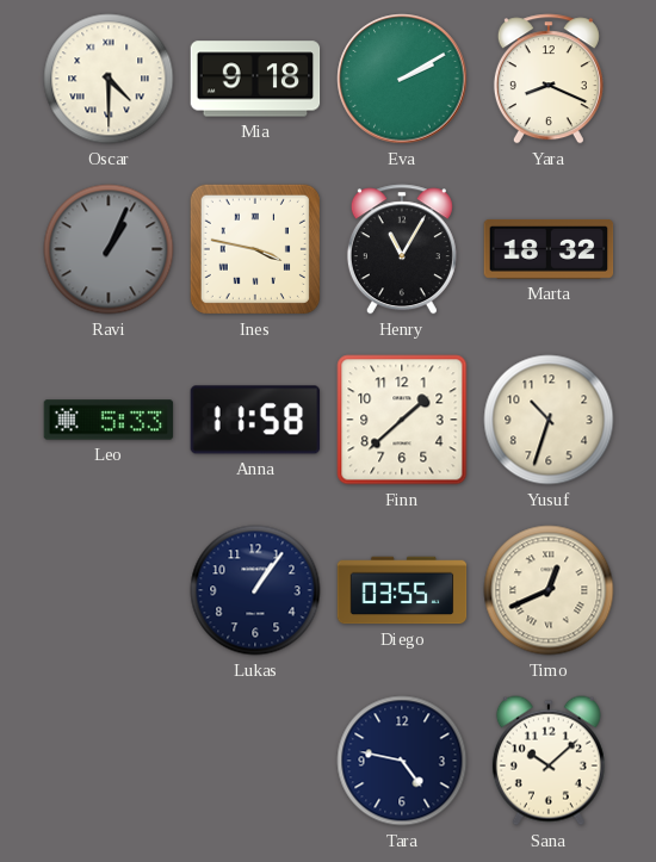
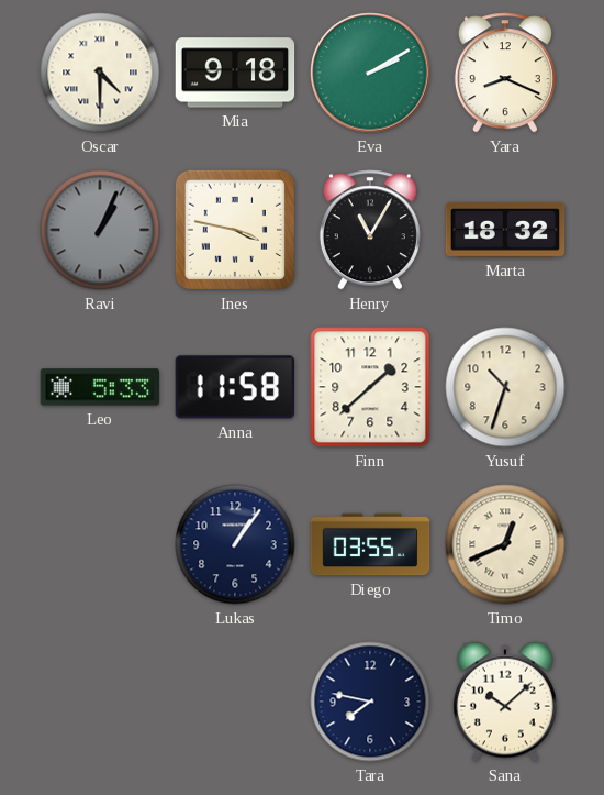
Tara: 4:47 -> 7:47 (370, 702)
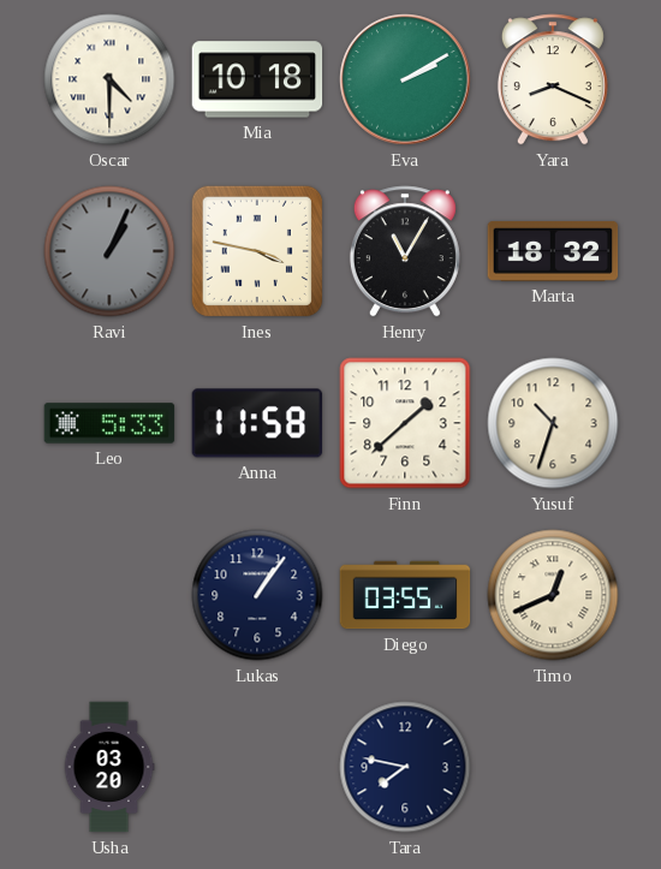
Mia: 9:18 -> 10:18 (257, 79)
Usha: none -> 03:20 (109, 767)
Sana: 10:08 -> none (505, 702)
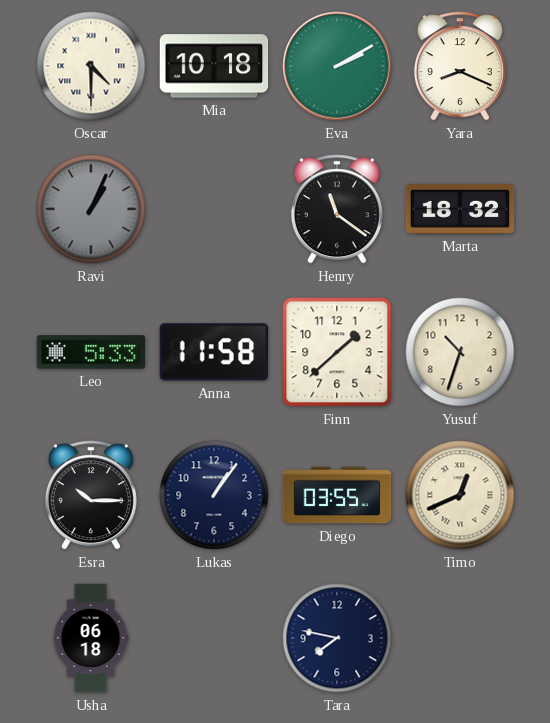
Ines: 3:47 -> none (257, 251)
Henry: 11:05 -> 11:21 (337, 209)
Esra: none -> 10:15 (91, 495)
Usha: 03:20 -> 06:18 (91, 638)
